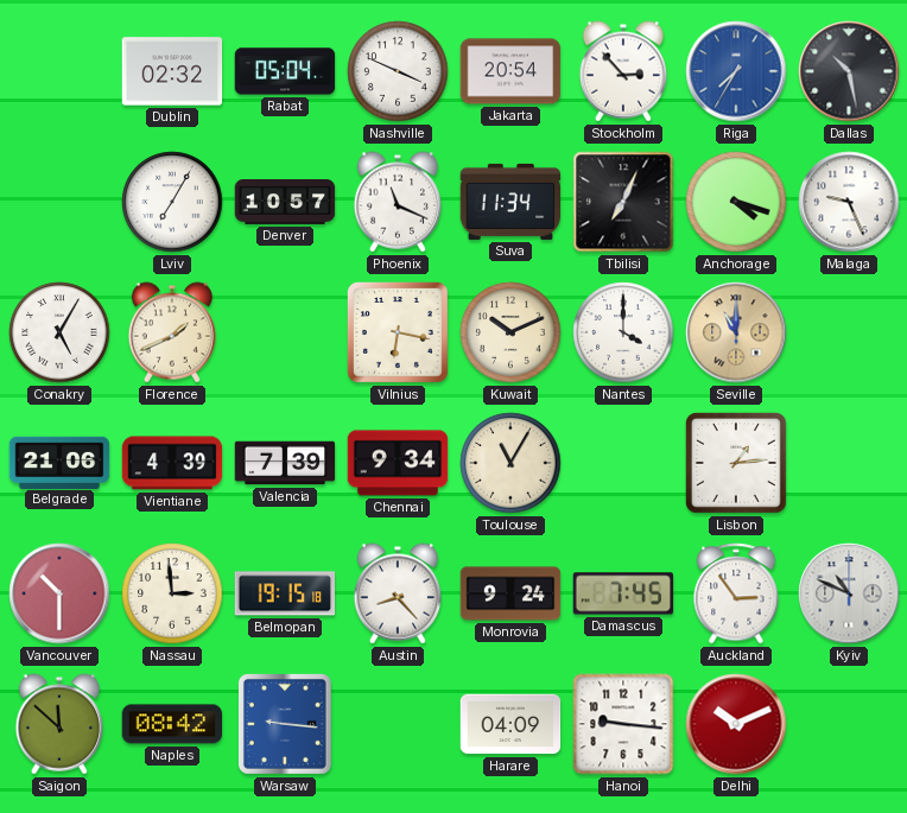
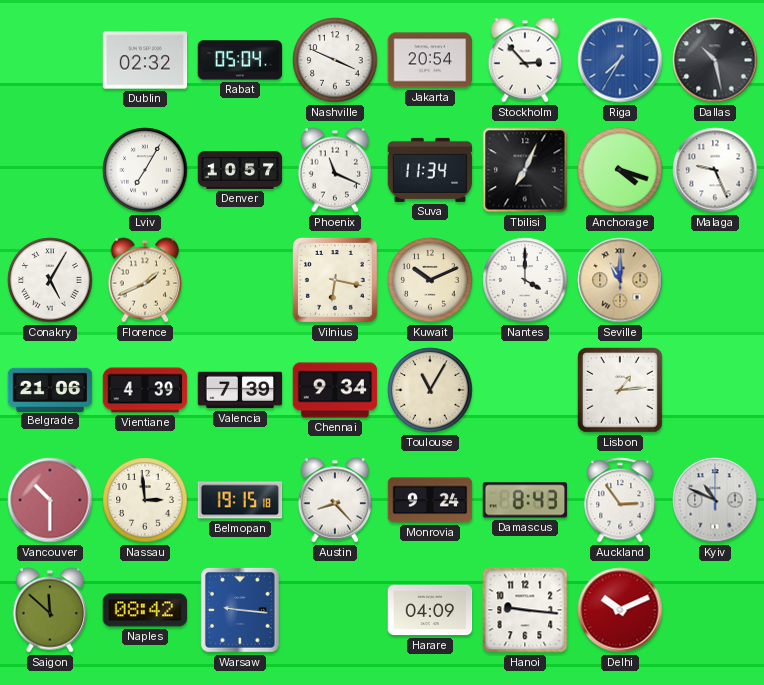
Damascus: 7:45 -> 8:43 (525, 500)
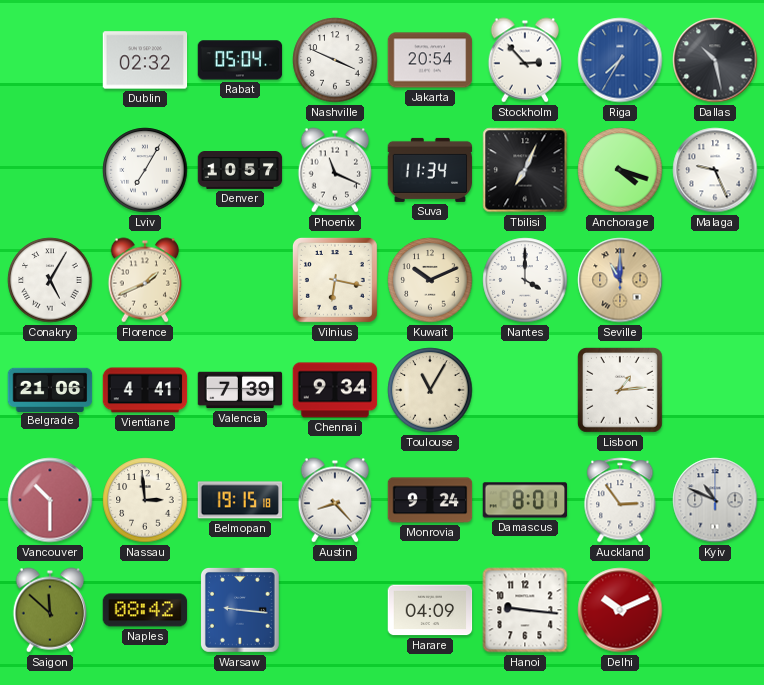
Vientiane: 4:39 -> 4:41 (145, 390)
Damascus: 8:43 -> 8:01 (525, 500)
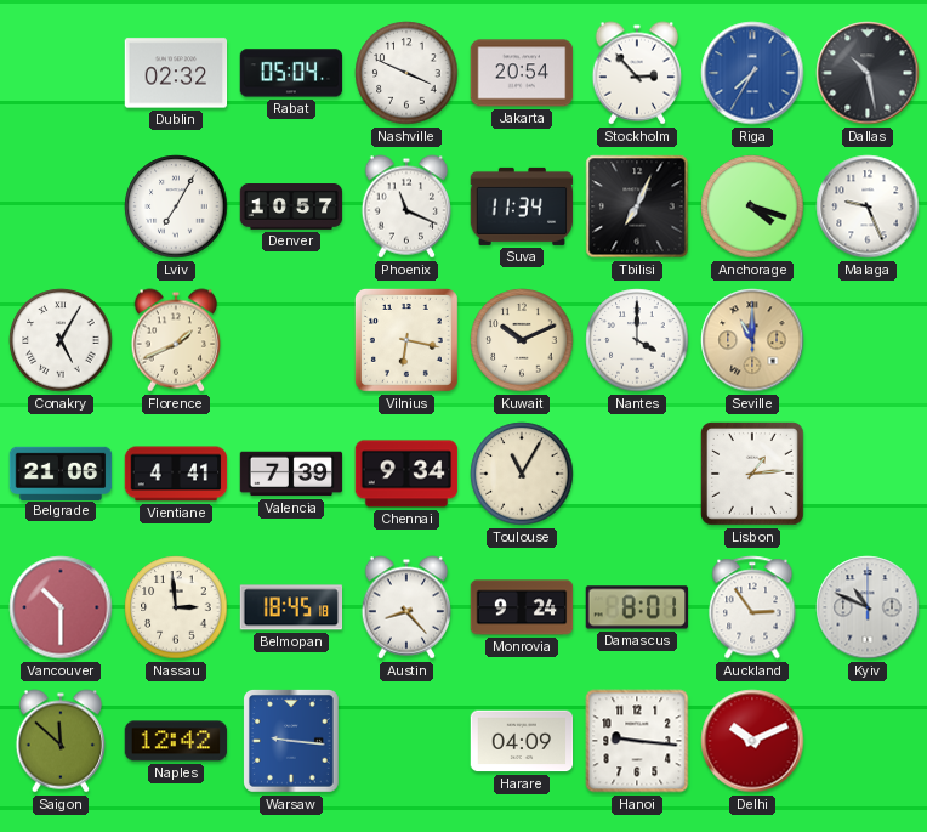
Belmopan: 19:15 -> 18:45 (291, 607)
Naples: 08:42 -> 12:42 (176, 741)
